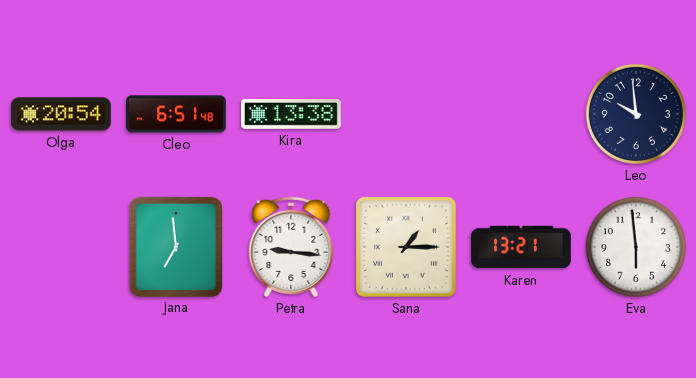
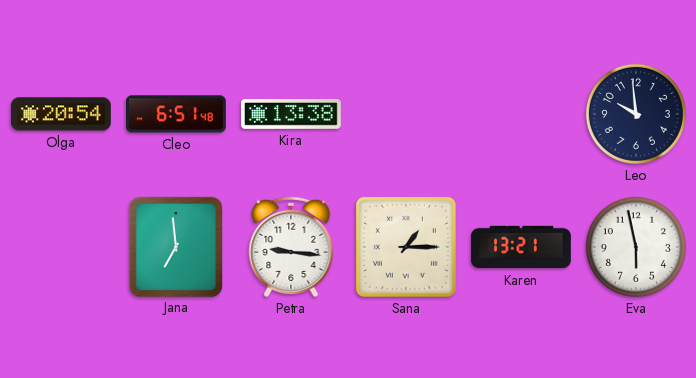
Eva: 5:59 -> 5:58 (636, 247)
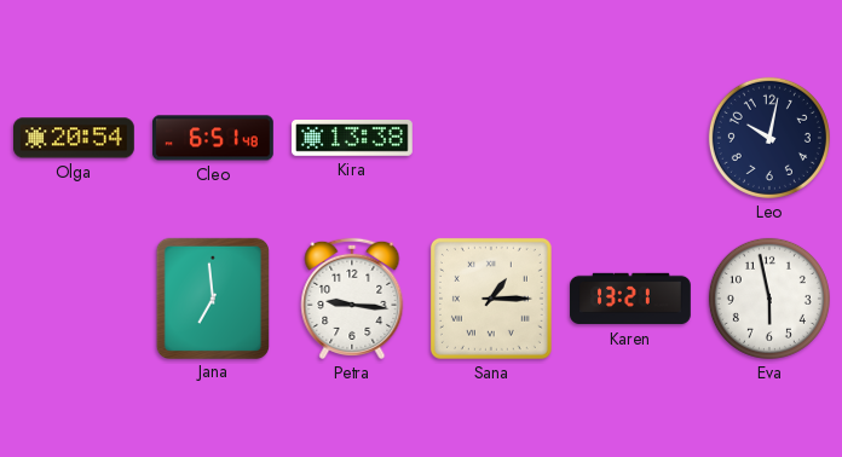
Leo: 9:59 -> 10:02 (769, 138)
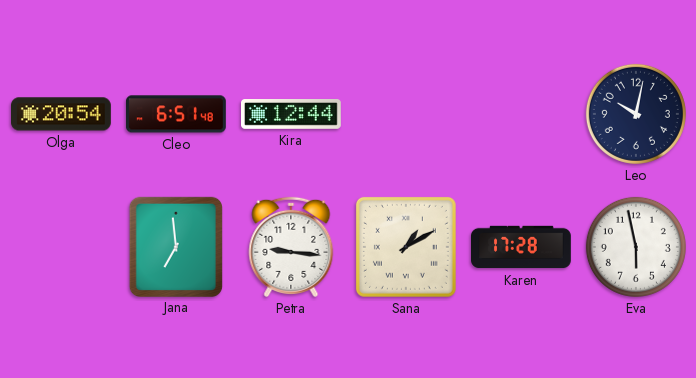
Kira: 13:38 -> 12:44 (292, 115)
Sana: 1:15 -> 1:10 (406, 247)
Karen: 13:21 -> 17:28 (522, 247)
